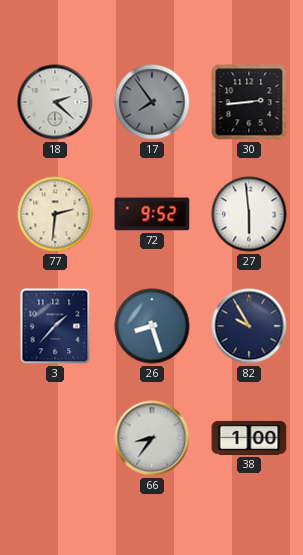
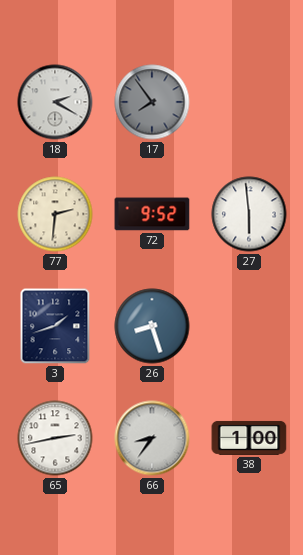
18: 2:22 -> 2:20 (55, 102)
30: 2:44 -> none (249, 102)
3: 1:37 -> 1:42 (55, 326)
82: 9:55 -> none (249, 326)
65: none -> 2:43 (55, 438)
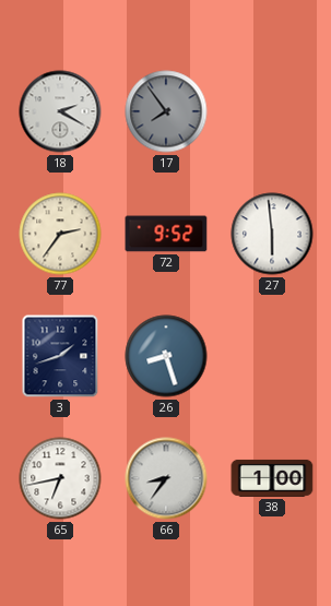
77: 2:31 -> 2:36 (60, 234)
65: 2:43 -> 6:43 (60, 478)
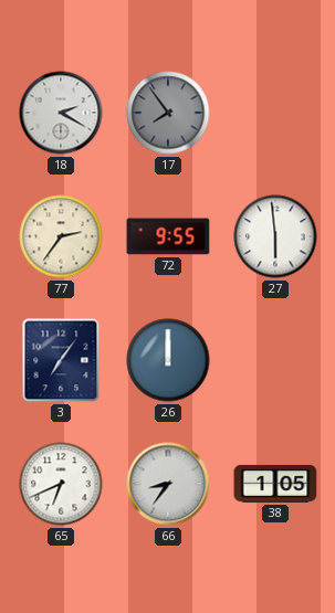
72: 9:52 -> 9:55 (168, 236)
3: 1:42 -> 7:06 (61, 360)
26: 8:27 -> 12:00 (168, 360)
65: 6:43 -> 6:41 (61, 484)
38: 1:00 -> 1:05 (275, 484)
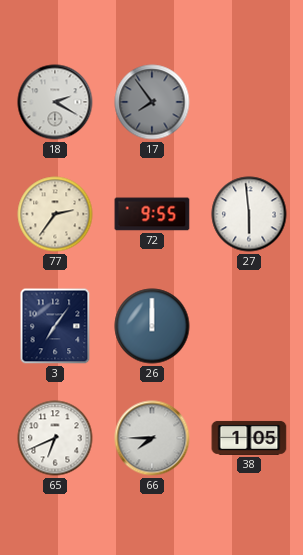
66: 8:36 -> 7:45 (152, 438)
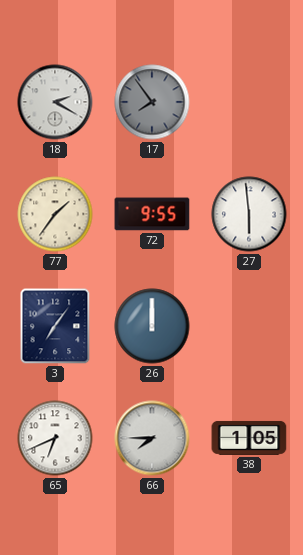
77: 2:36 -> 1:36 (55, 214)
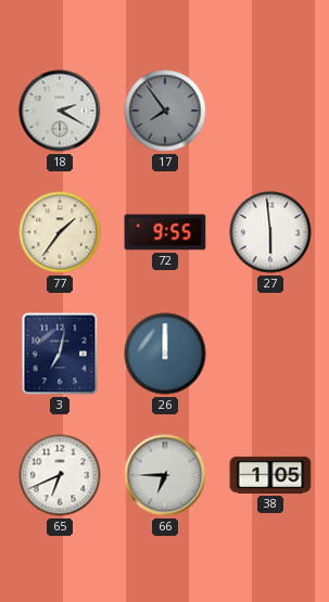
3: 7:06 -> 7:02 (60, 354)
66: 7:45 -> 6:45 (165, 475)
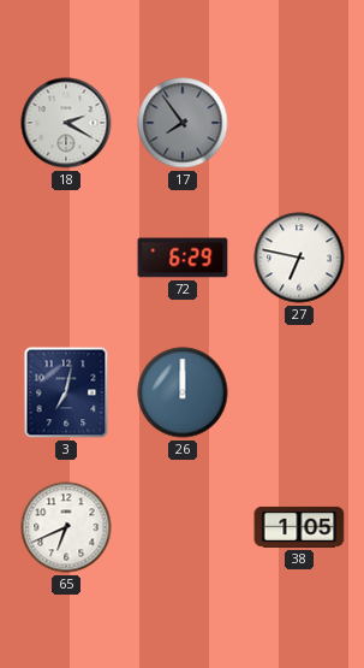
77: 1:36 -> none (60, 232)
72: 9:55 -> 6:29 (183, 258)
27: 5:59 -> 6:47 (299, 258)
66: 6:45 -> none (165, 475)
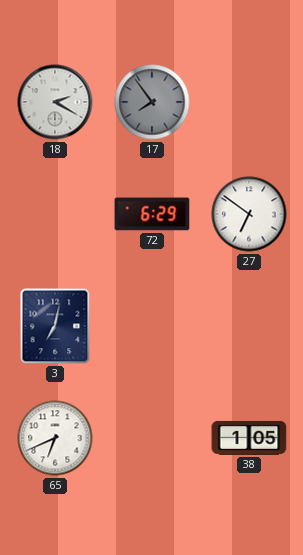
27: 6:47 -> 6:51 (249, 214)
26: 12:00 -> none (183, 392)
